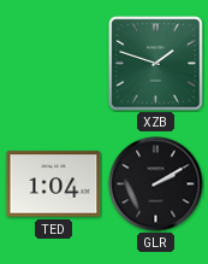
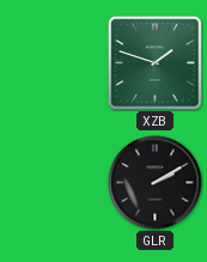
TED: 1:04 -> none (54, 184)
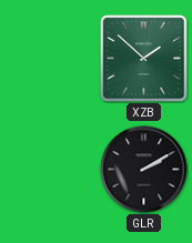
XZB: 1:48 -> 1:52 (144, 59)
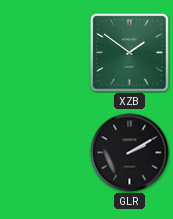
XZB: 1:52 -> 1:51 (130, 53)
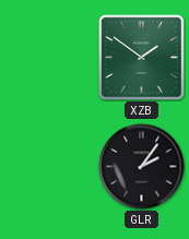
GLR: 2:10 -> 2:06 (142, 167)
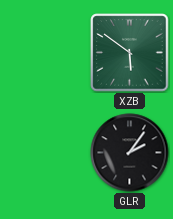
XZB: 1:51 -> 5:51 (130, 53)
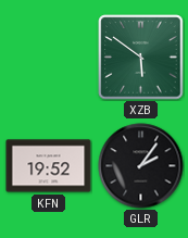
KFN: none -> 19:52 (49, 166)
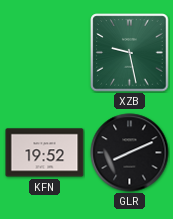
XZB: 5:51 -> 9:28 (130, 53)
GLR: 2:06 -> 8:11 (130, 153)
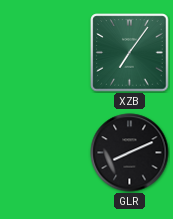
XZB: 9:28 -> 7:06 (130, 53)
KFN: 19:52 -> none (45, 153)
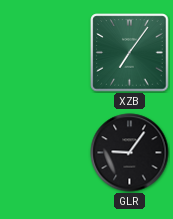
GLR: 8:11 -> 9:06 (130, 153)
